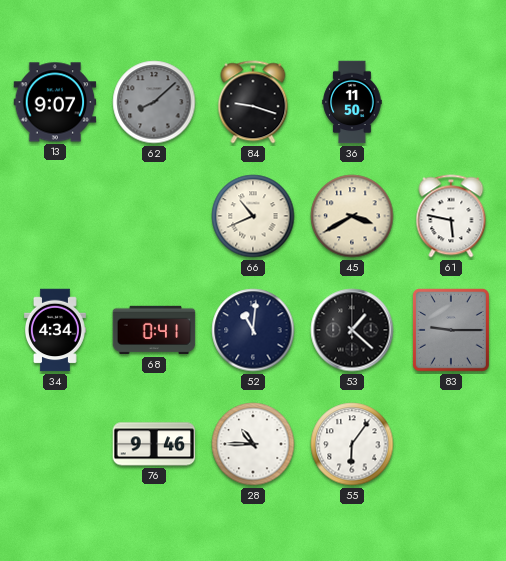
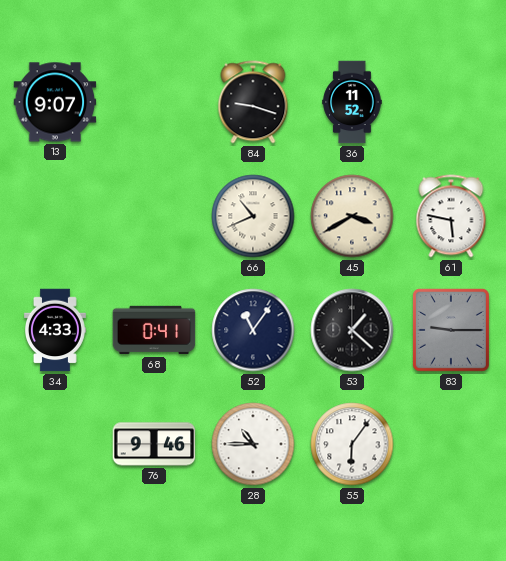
62: 8:08 -> none (154, 102)
36: 11:50 -> 11:52 (352, 102)
34: 4:34 -> 4:33 (56, 330)
52: 11:01 -> 11:06 (253, 330)
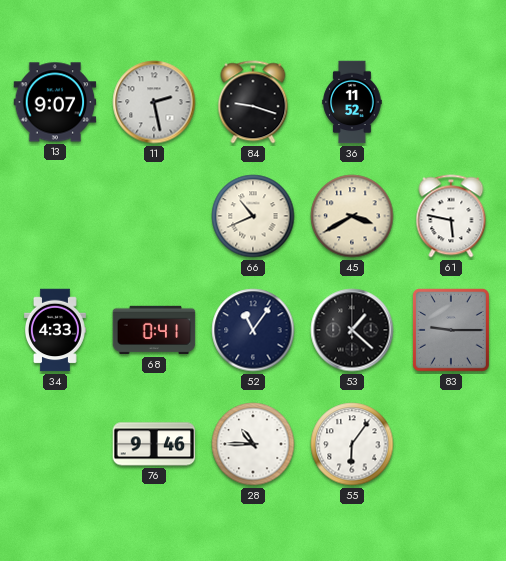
11: none -> 2:28 (154, 102)
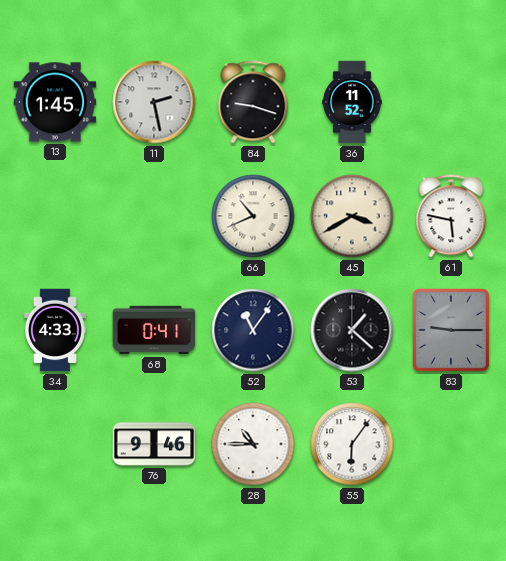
13: 9:07 -> 1:45 (55, 102)
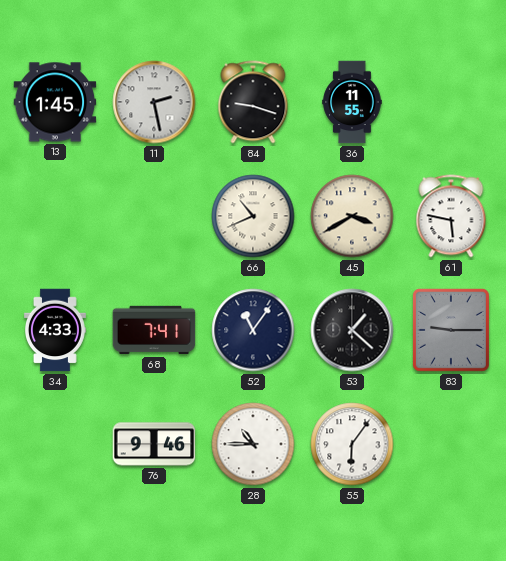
36: 11:52 -> 11:55 (352, 102)
68: 0:41 -> 7:41 (154, 330)
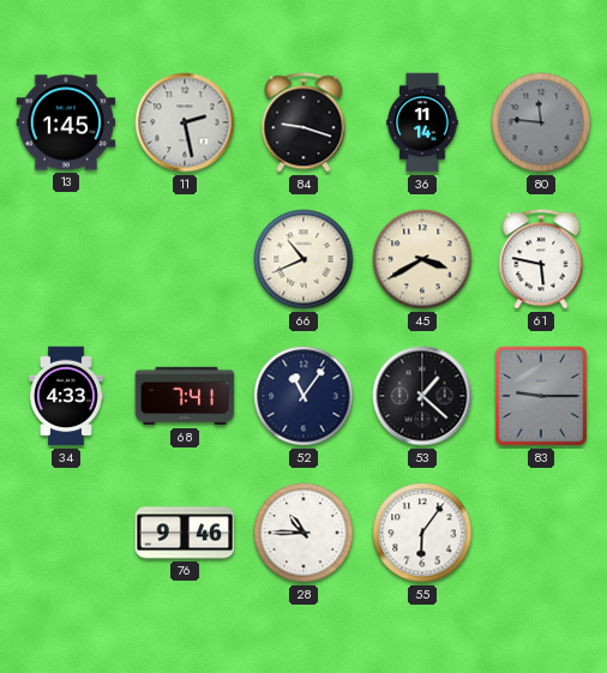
36: 11:55 -> 11:14 (422, 122)
80: none -> 11:46 (541, 122)
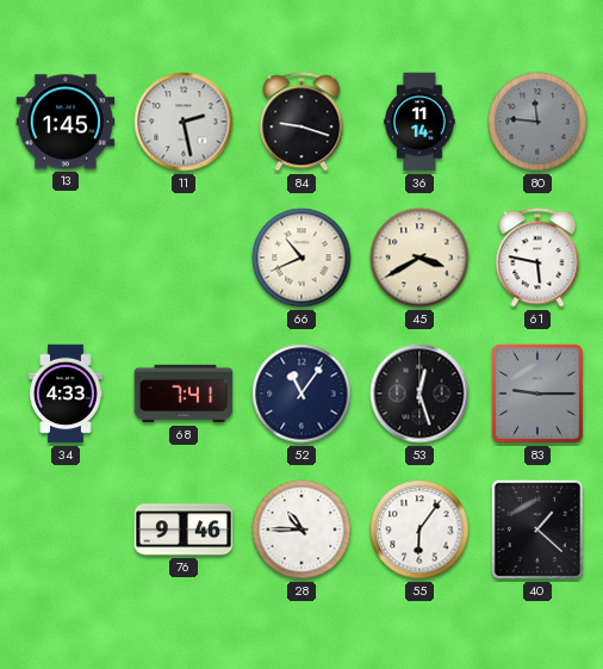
53: 1:22 -> 12:27 (419, 394)
40: none -> 1:22 (537, 529)
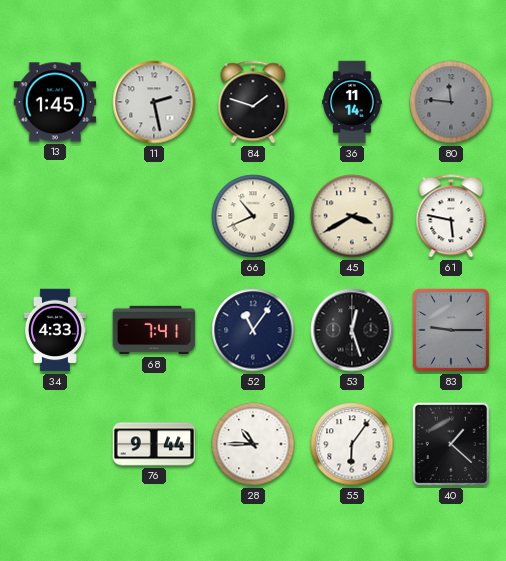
84: 9:18 -> 1:48 (253, 102)
76: 9:46 -> 9:44 (154, 444)
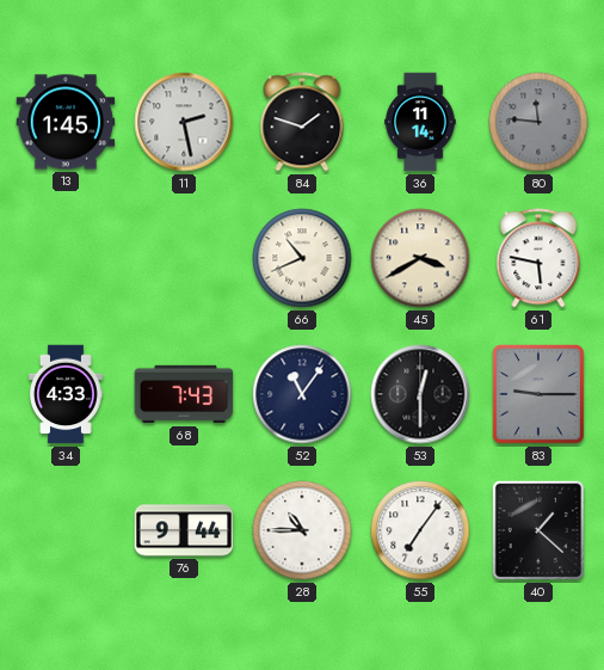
68: 7:41 -> 7:43 (184, 394)
53: 12:27 -> 12:30 (420, 394)
55: 6:06 -> 7:06 (420, 530)
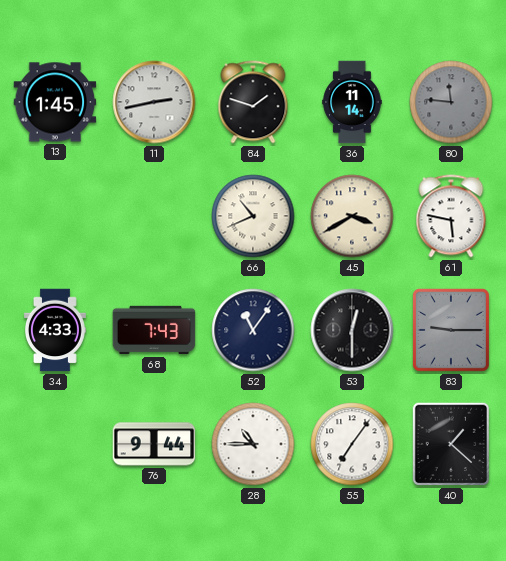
11: 2:28 -> 2:43 (154, 102)
